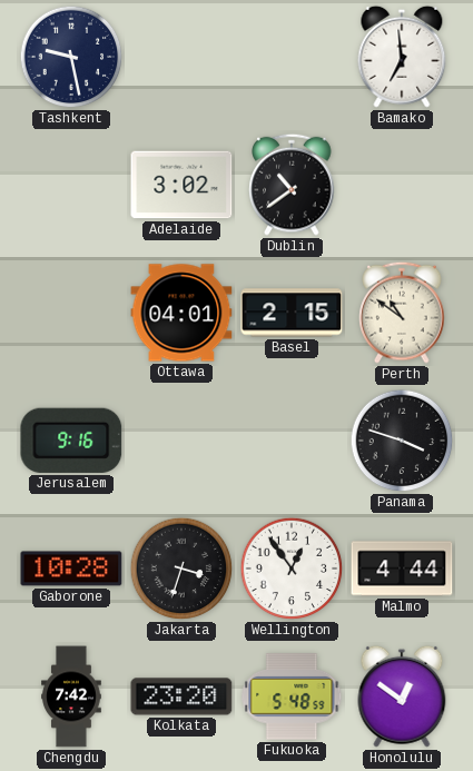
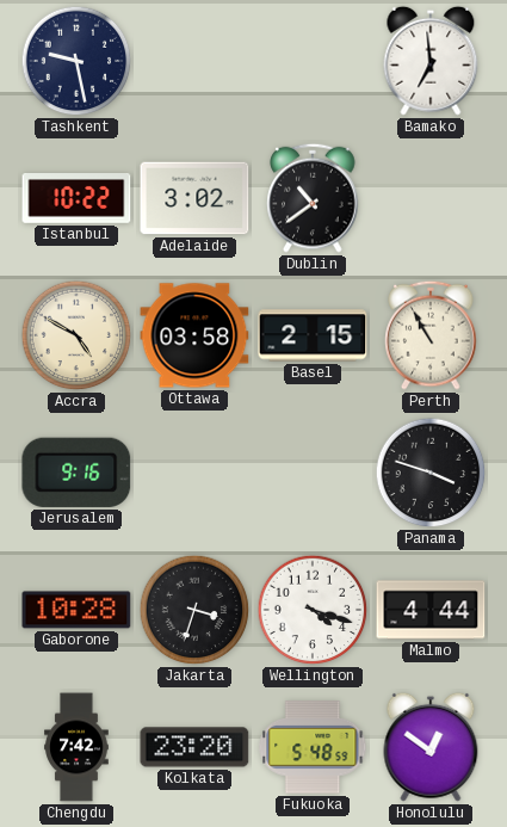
Istanbul: none -> 10:22 (76, 199)
Accra: none -> 4:50 (76, 335)
Ottawa: 04:01 -> 03:58 (194, 335)
Perth: 10:51 -> 10:55 (431, 335)
Wellington: 12:54 -> 4:18 (313, 610)
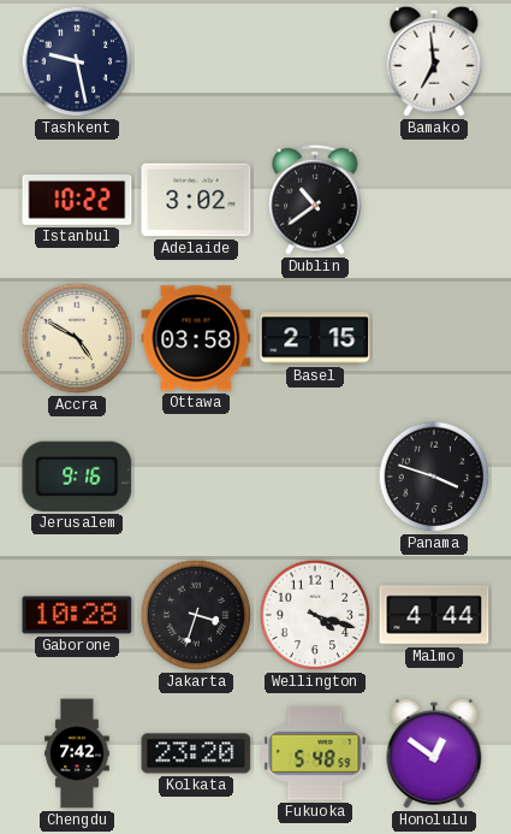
Perth: 10:55 -> none (431, 335)
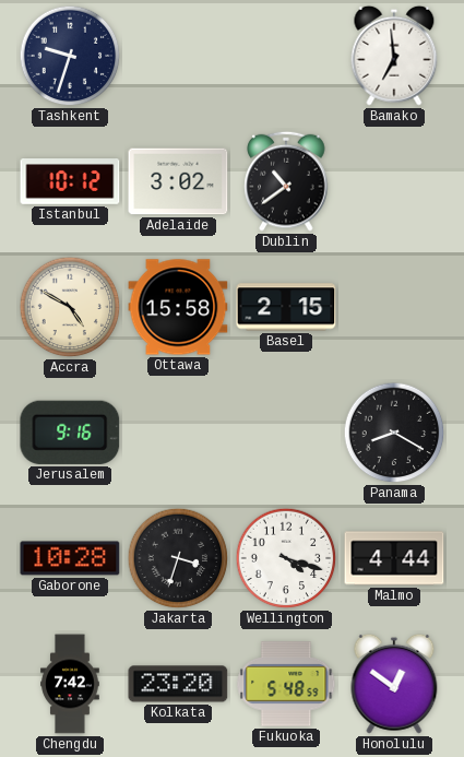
Tashkent: 9:28 -> 9:33 (70, 56)
Istanbul: 10:22 -> 10:12 (70, 182)
Ottawa: 03:58 -> 15:58 (178, 307)
Panama: 3:48 -> 8:20 (394, 433)
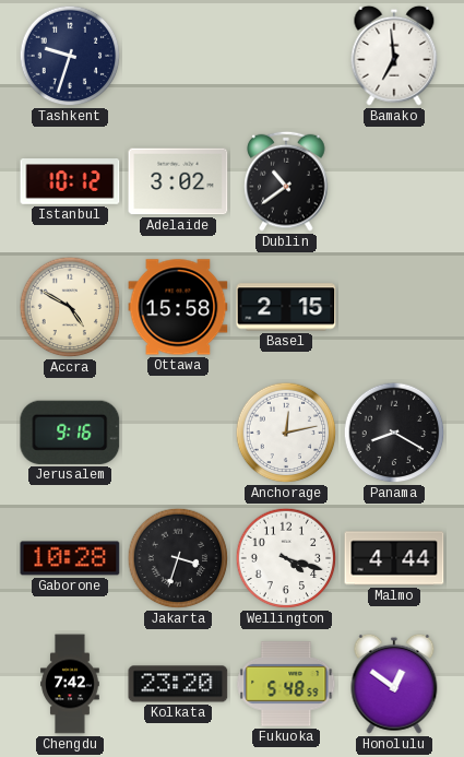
Anchorage: none -> 12:13 (286, 433)
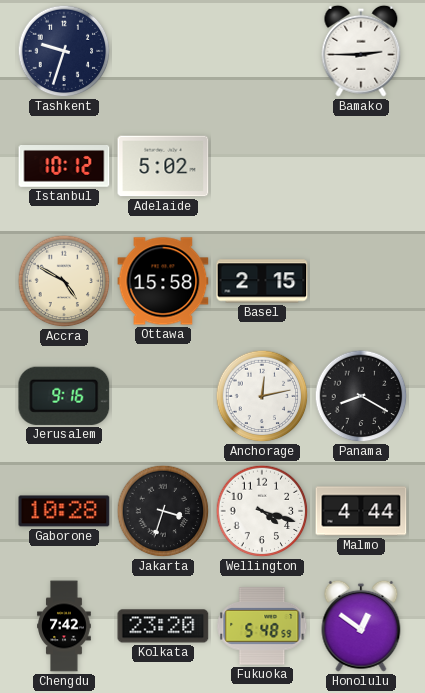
Bamako: 6:59 -> 2:45 (361, 51)
Adelaide: 3:02 -> 5:02 (163, 166)
Dublin: 10:39 -> none (286, 181)
